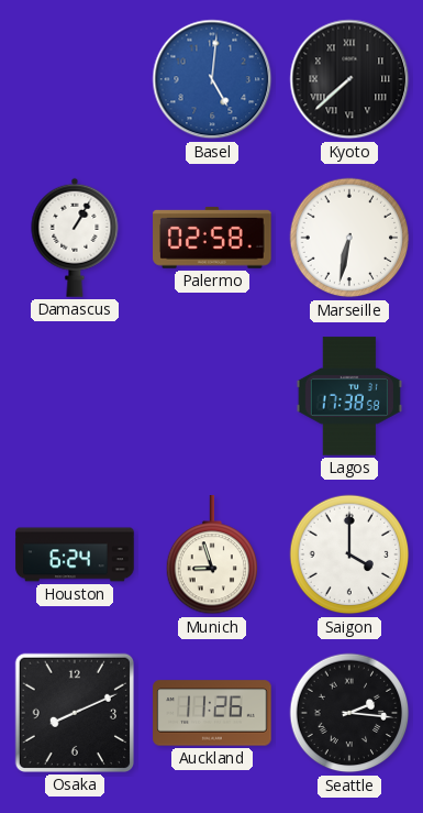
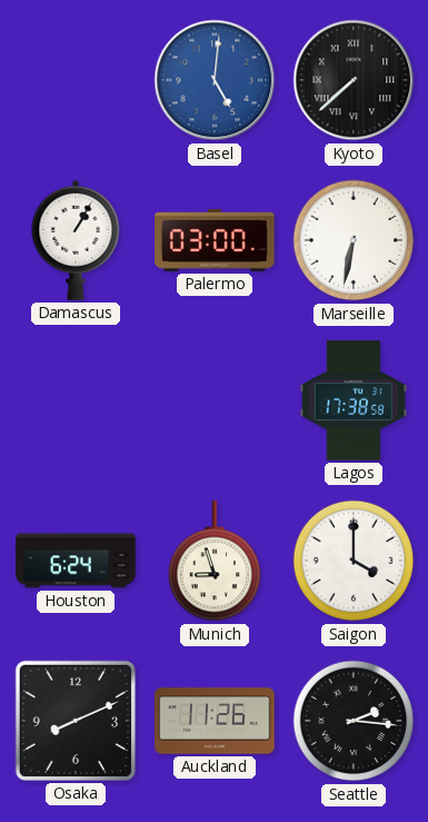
Palermo: 02:58 -> 03:00 (215, 240)
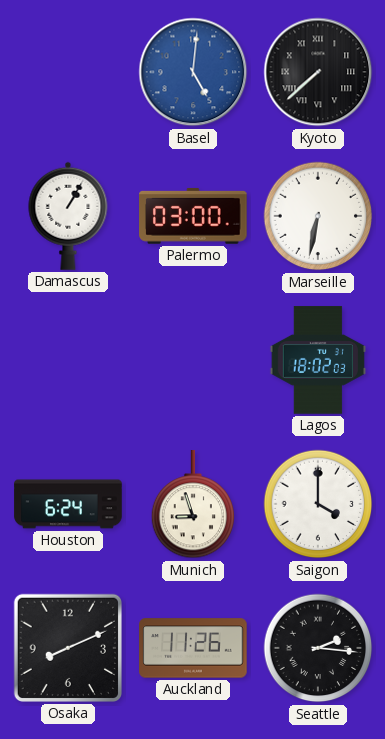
Lagos: 17:38 -> 18:02 (318, 360)
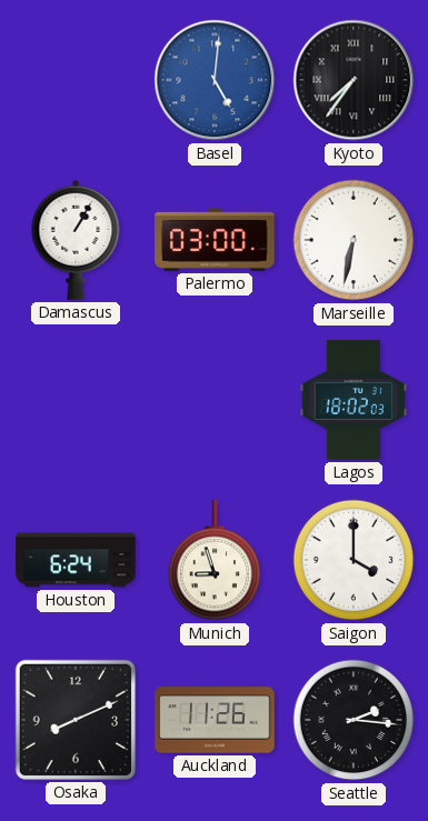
Kyoto: 7:38 -> 7:36 (354, 80)
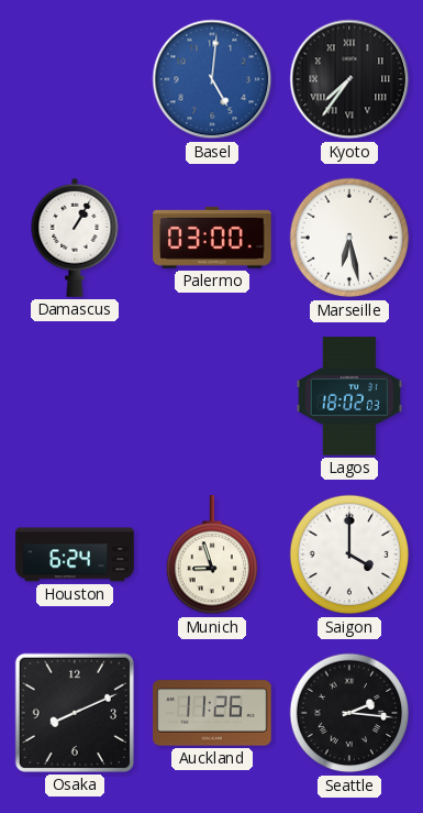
Marseille: 6:32 -> 6:28 (349, 238)
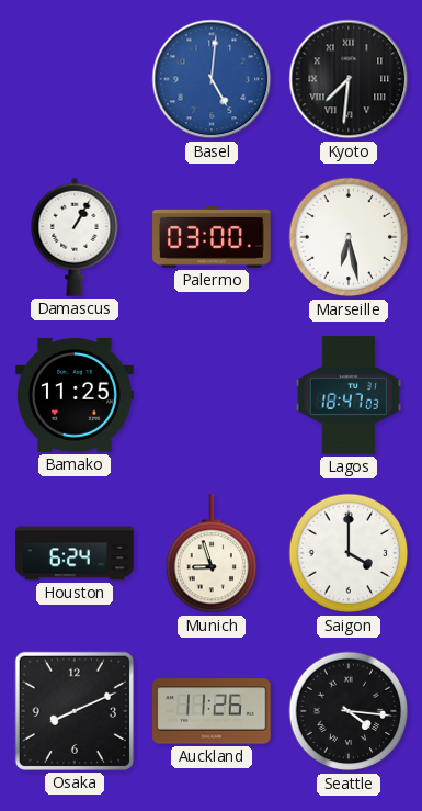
Kyoto: 7:36 -> 7:31 (349, 79)
Bamako: none -> 11:25 (75, 395)
Lagos: 18:02 -> 18:47 (349, 395)
Seattle: 2:16 -> 4:16 (349, 711)
